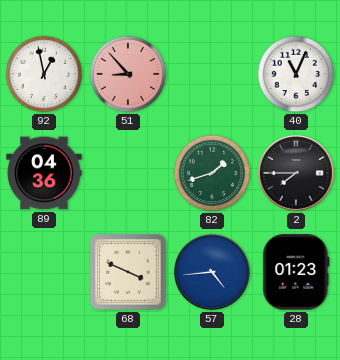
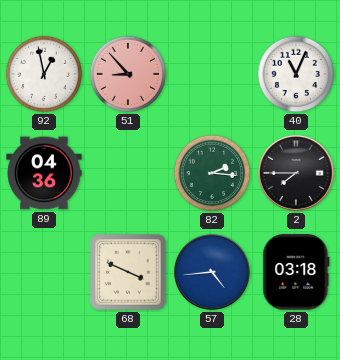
82: 1:42 -> 2:16 (212, 173)
28: 01:23 -> 03:18 (296, 272)
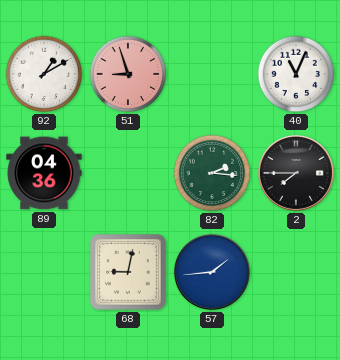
92: 12:58 -> 1:10 (44, 74)
51: 8:53 -> 8:57 (128, 74)
68: 3:49 -> 9:02 (128, 272)
57: 4:44 -> 1:44 (212, 272)
28: 03:18 -> none (296, 272)
